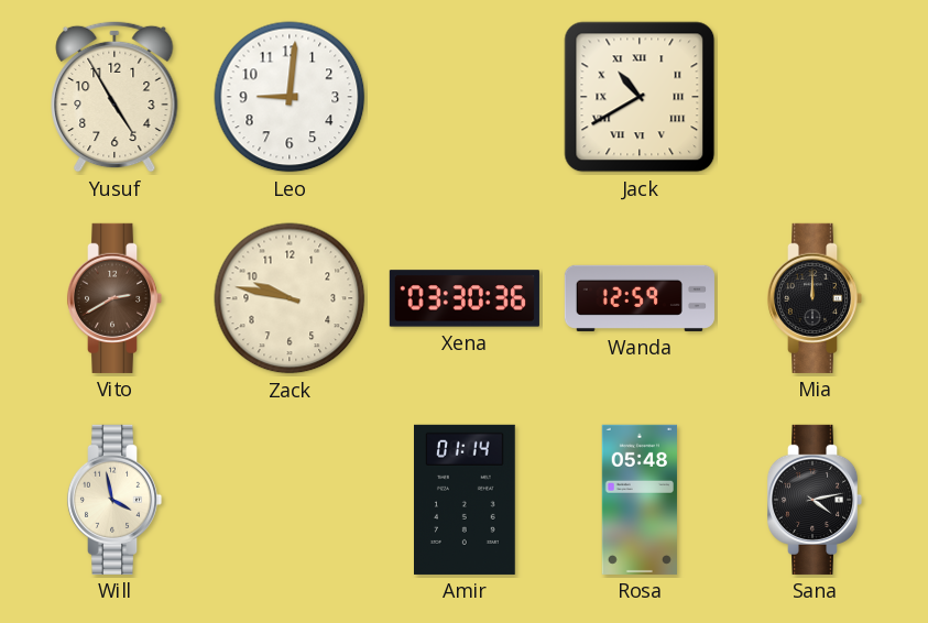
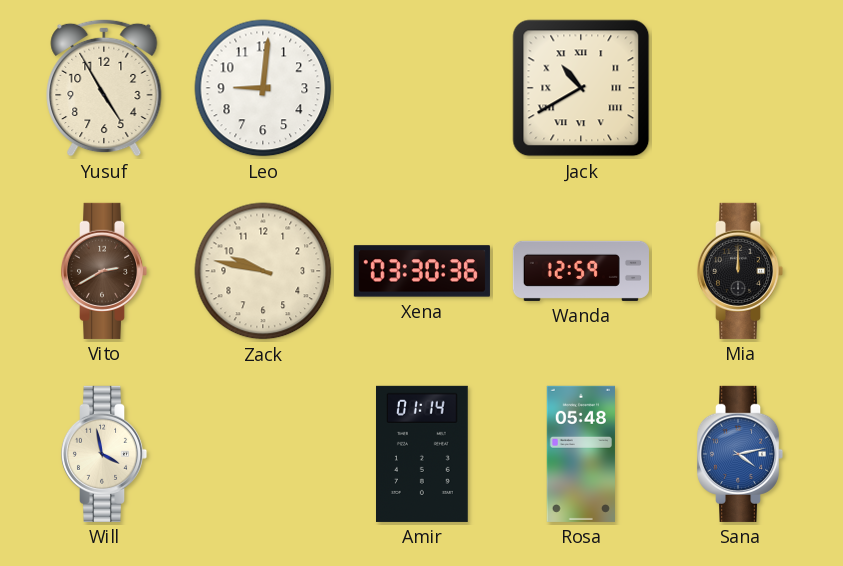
Sana dial: black -> blue (740, 454)
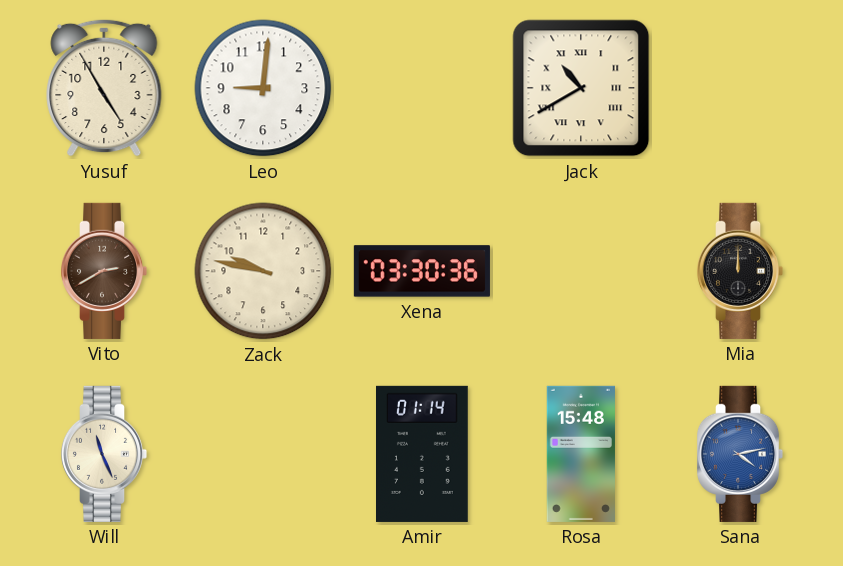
Wanda: 12:59 -> none (581, 271)
Will: 3:58 -> 11:26 (104, 454)
Rosa: 05:48 -> 15:48 (581, 454)
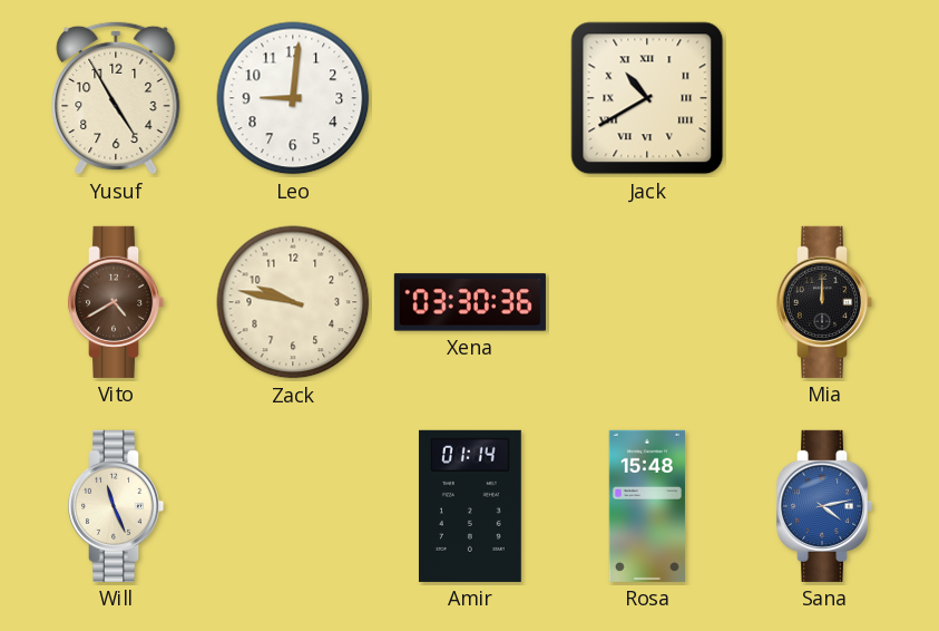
Vito: 2:40 -> 4:40 (116, 302)
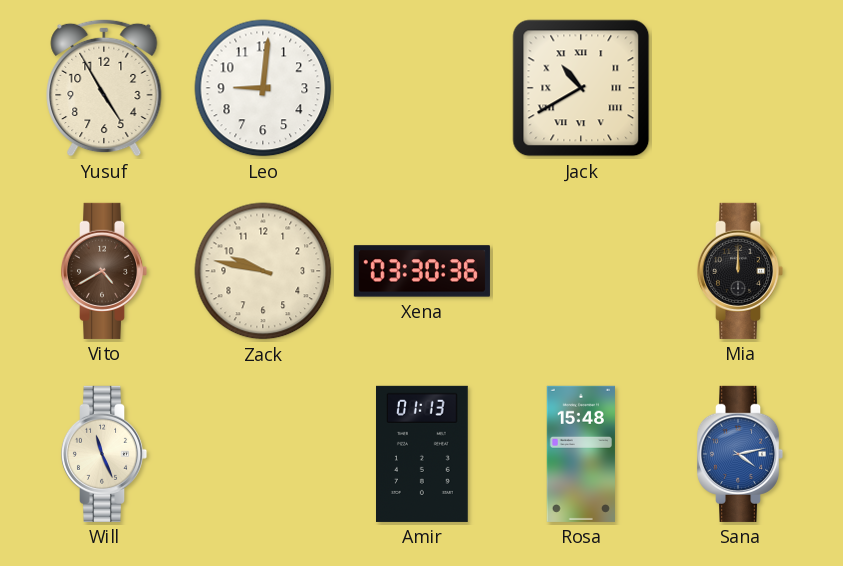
Amir: 01:14 -> 01:13 (423, 454)
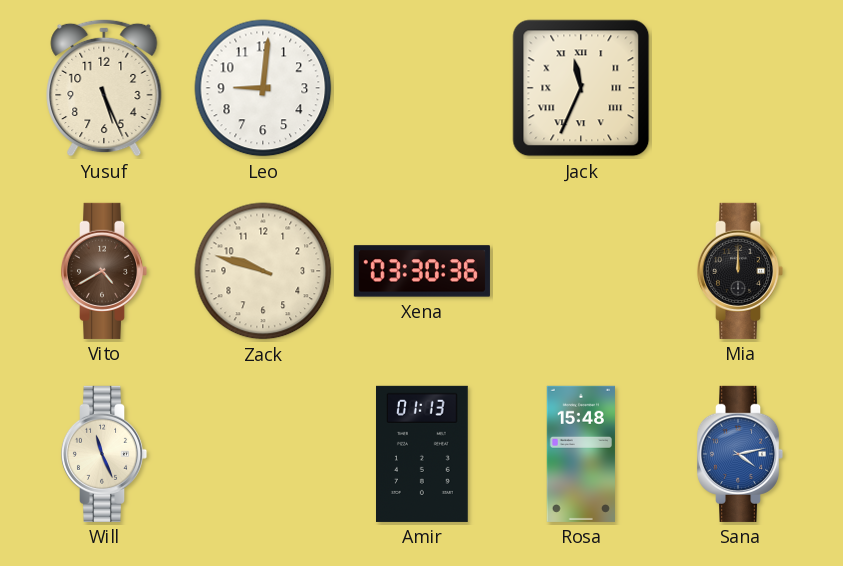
Yusuf: 4:55 -> 5:26 (104, 88)
Jack: 10:40 -> 11:34 (581, 88)
Zack: 9:47 -> 9:48 (263, 271)
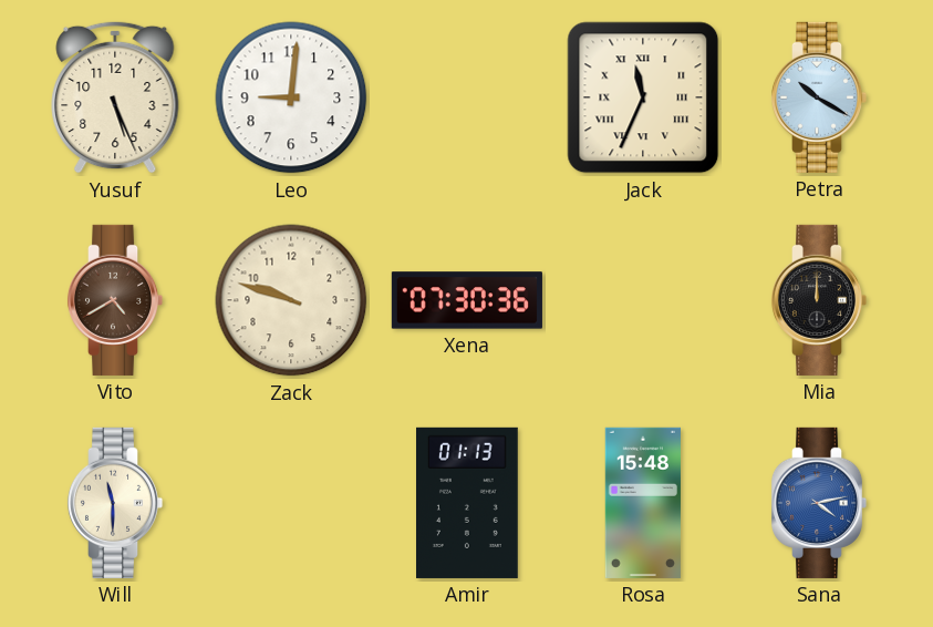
Petra: none -> 10:20 (819, 97)
Xena: 03:30 -> 07:30 (467, 300)
Will: 11:26 -> 11:30 (115, 503)
